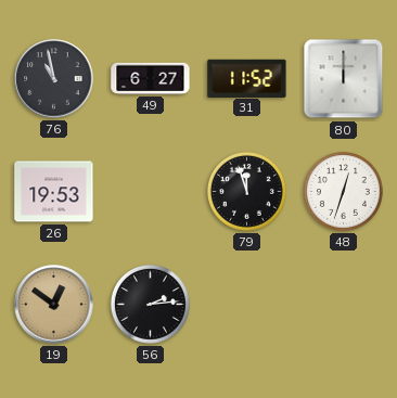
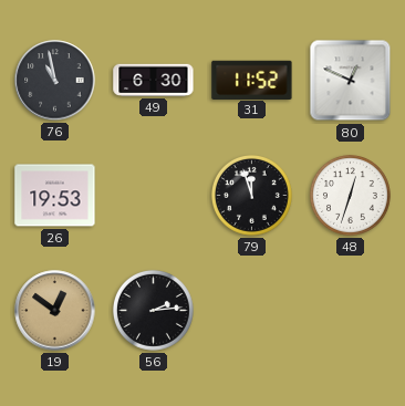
49: 6:27 -> 6:30 (154, 80)
80: 12:00 -> 12:49 (351, 81)
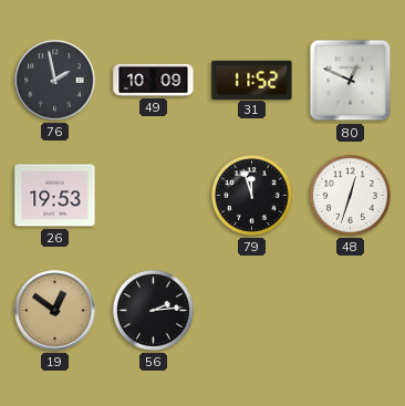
76: 10:58 -> 1:58 (55, 81)
49: 6:30 -> 10:09 (154, 80)
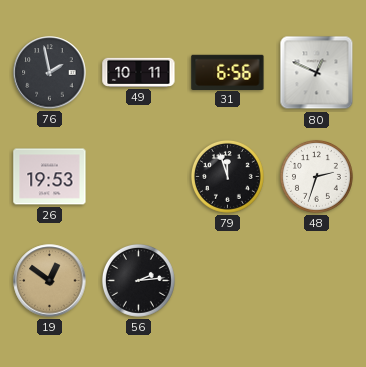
49: 10:09 -> 10:11 (139, 72)
31: 11:52 -> 6:56 (228, 72)
48: 12:33 -> 2:33 (317, 177)
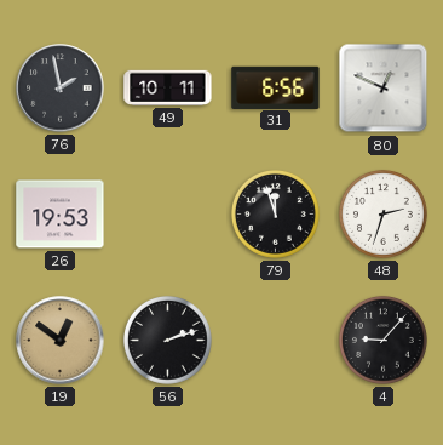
56: 2:14 -> 2:12 (168, 341)
4: none -> 9:07 (384, 341)
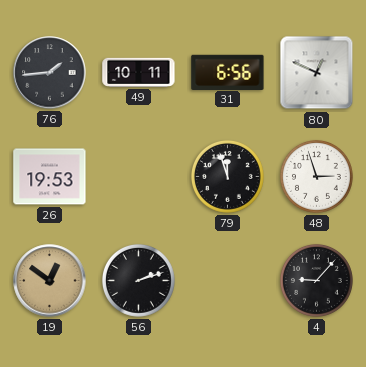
76: 1:58 -> 1:44 (50, 73)
48: 2:33 -> 2:57 (317, 177)
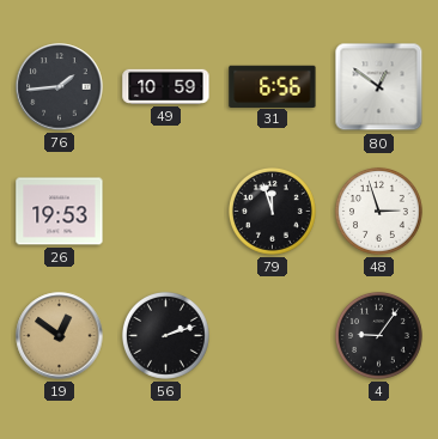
49: 10:11 -> 10:59 (166, 86)
80: 12:49 -> 12:51 (379, 87)
4: 9:07 -> 9:06 (379, 336)
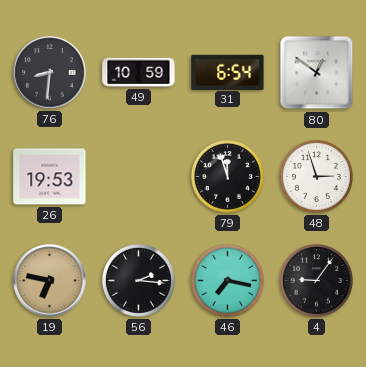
76: 1:44 -> 8:31 (50, 73)
31: 6:56 -> 6:54 (228, 72)
19: 12:51 -> 6:47 (50, 281)
56: 2:12 -> 2:16 (139, 281)
46: none -> 7:17 (228, 281)
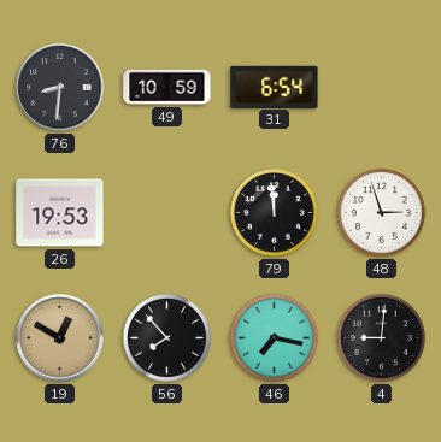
80: 12:51 -> none (317, 73)
79: 11:57 -> 11:59 (275, 213)
19: 6:47 -> 12:50 (60, 338)
56: 2:16 -> 7:53 (167, 338)
4: 9:06 -> 9:01 (382, 338)
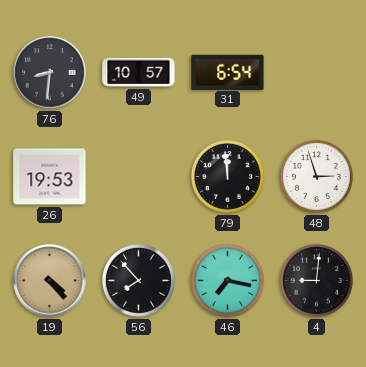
49: 10:59 -> 10:57 (139, 72)
19: 12:50 -> 4:23 (50, 281)
